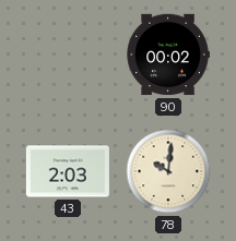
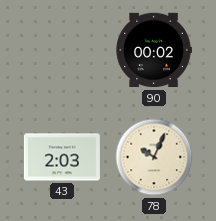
78: 10:01 -> 10:04 (154, 157)
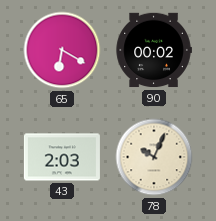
65: none -> 6:20 (62, 50)
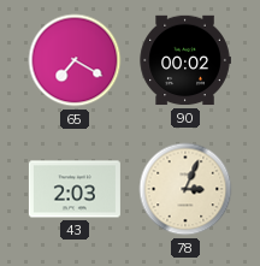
65: 6:20 -> 7:20 (75, 60)
78: 10:04 -> 3:04 (185, 189)
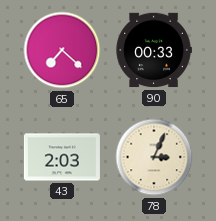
65: 7:20 -> 7:22 (62, 50)
90: 00:02 -> 00:33 (154, 50)
